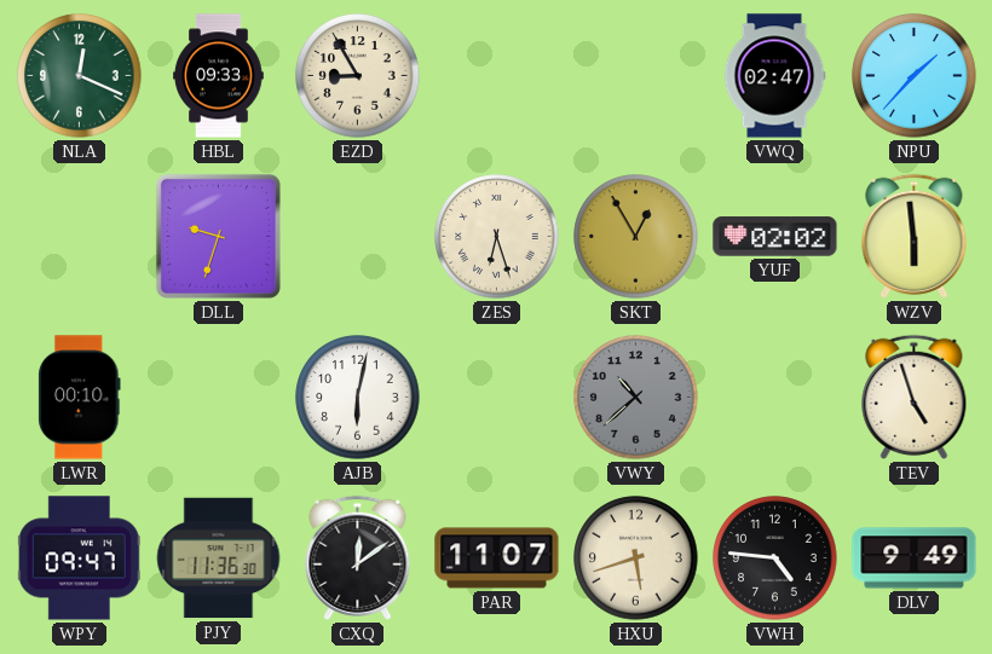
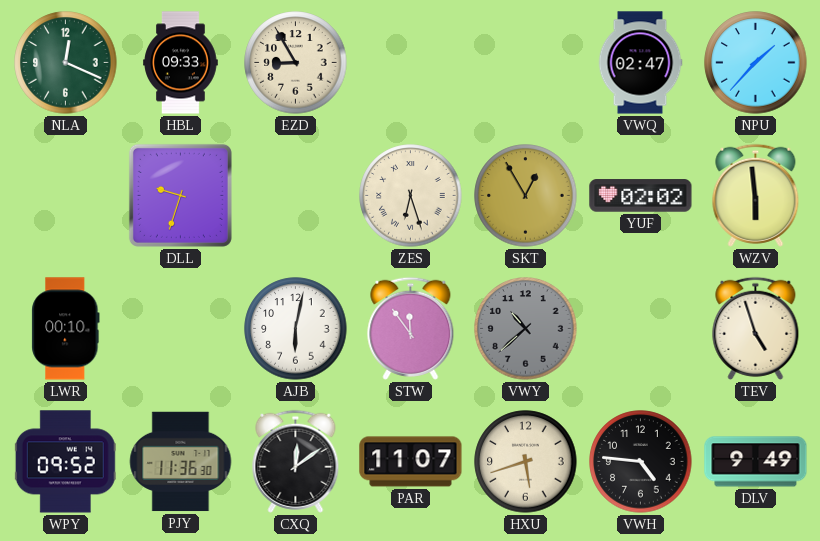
STW: none -> 11:54 (411, 328)
WPY: 09:47 -> 09:52 (65, 462)
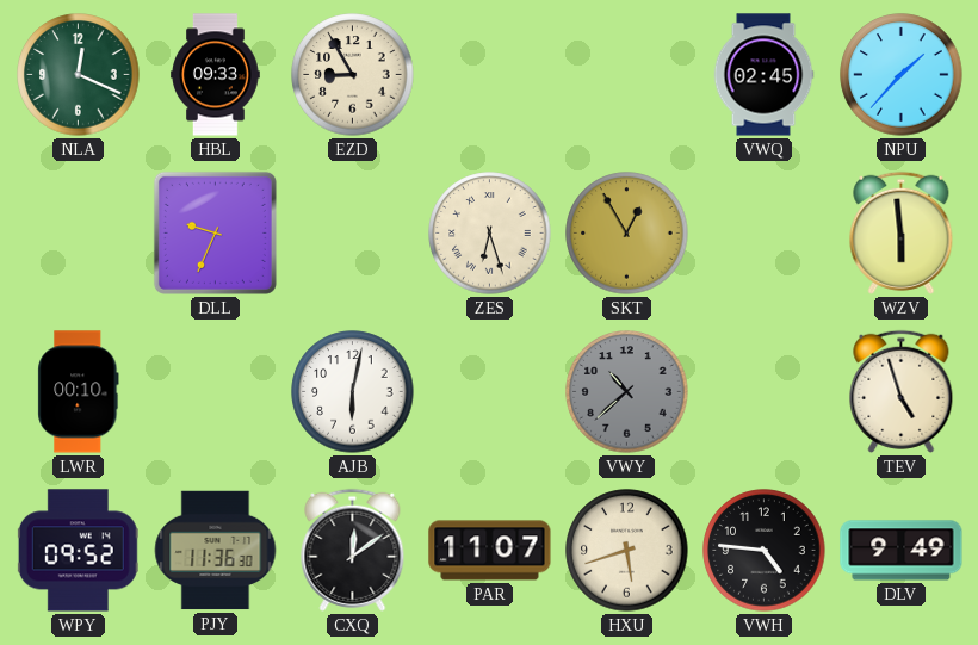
VWQ: 02:47 -> 02:45 (763, 75)
DLL: 9:33 -> 9:34 (215, 232)
YUF: 02:02 -> none (641, 196)
STW: 11:54 -> none (411, 328)
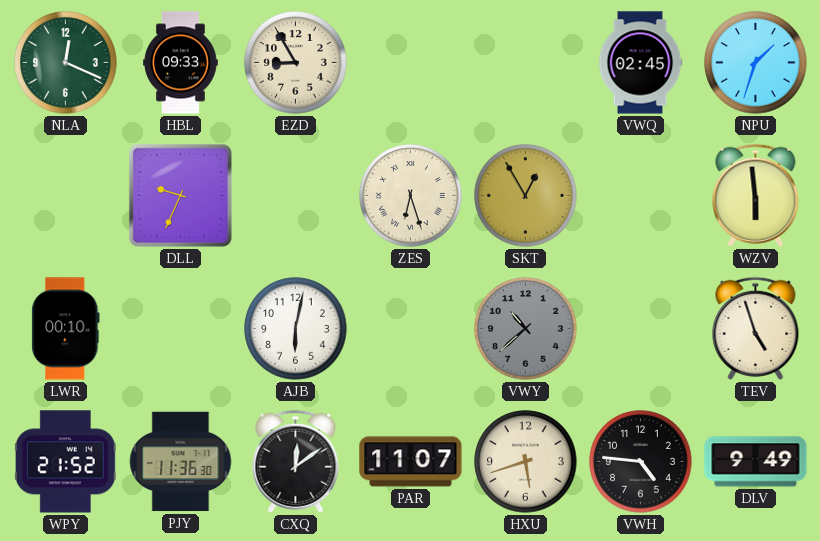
NPU: 1:37 -> 1:33 (756, 63)
WPY: 09:52 -> 21:52 (65, 462)
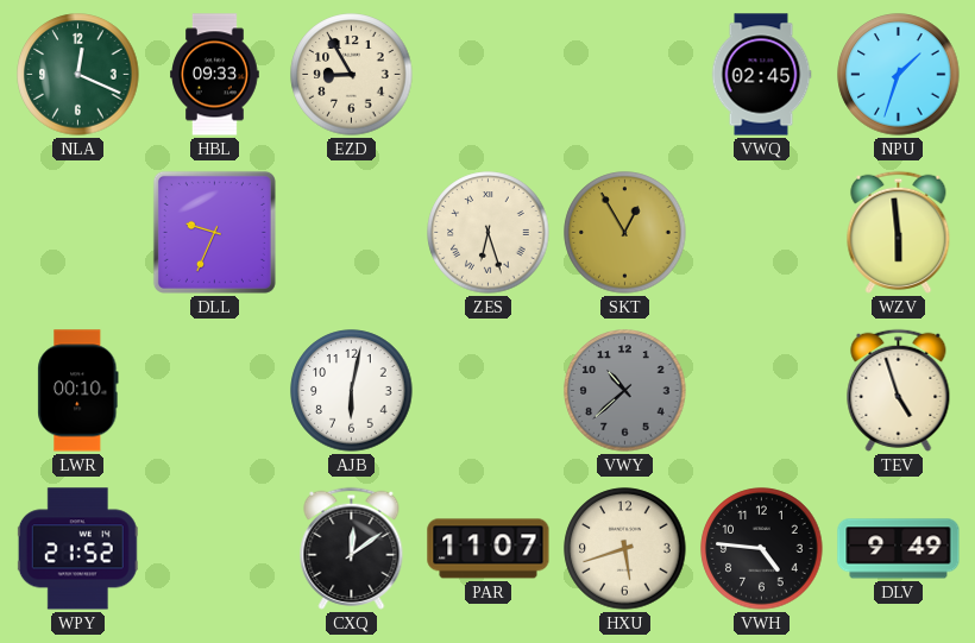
PJY: 11:36 -> none (181, 462)
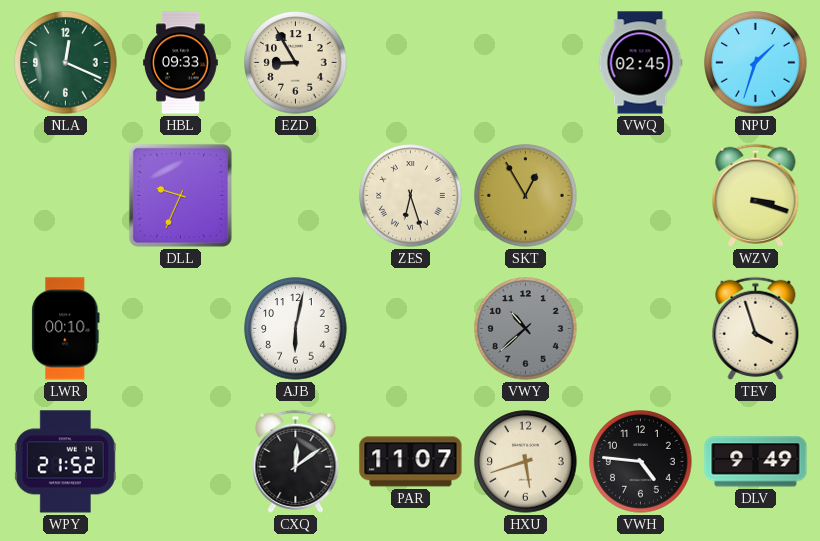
WZV: 5:59 -> 3:18 (756, 195)
TEV: 4:57 -> 3:57 (756, 328)
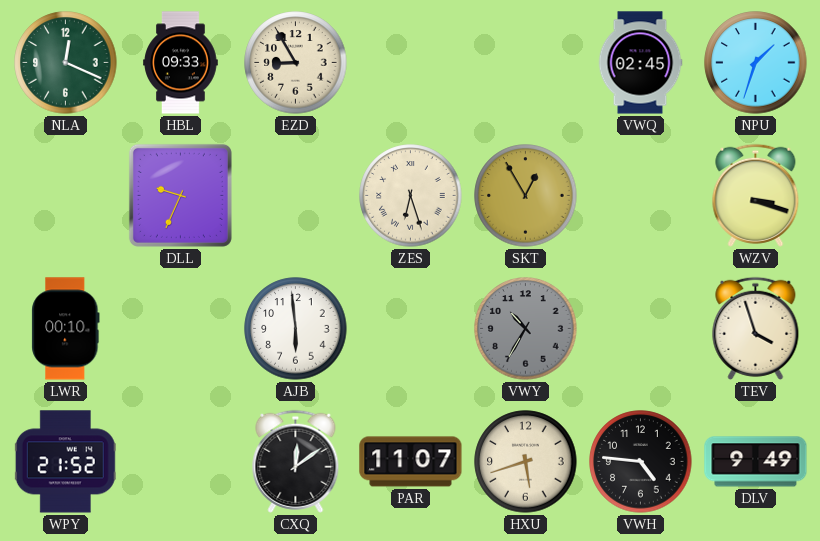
AJB: 6:02 -> 5:59 (296, 329)
VWY: 10:38 -> 10:35 (526, 329)
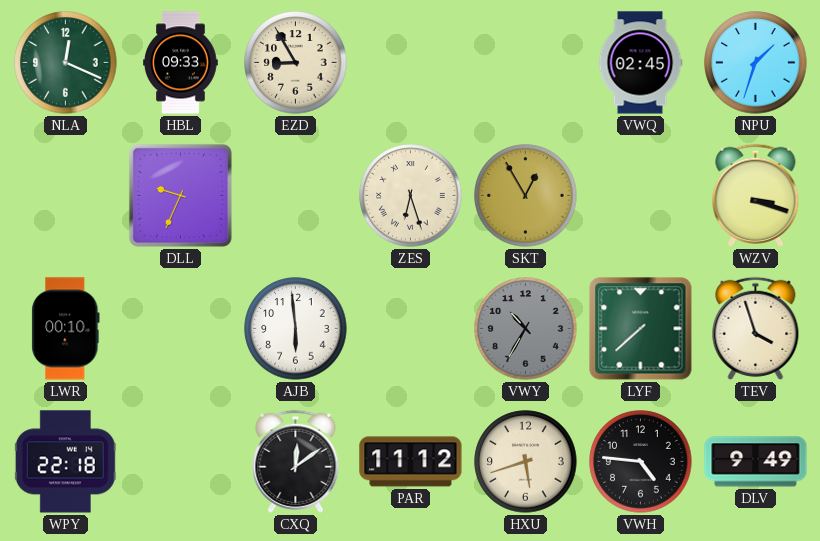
LYF: none -> 7:38 (641, 329)
WPY: 21:52 -> 22:18 (65, 462)
PAR: 11:07 -> 11:12 (411, 462)
